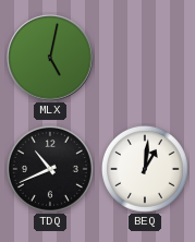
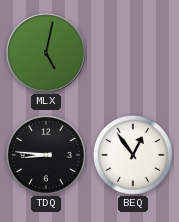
TDQ: 10:41 -> 8:46 (46, 155)
BEQ: 1:01 -> 12:54 (133, 155)
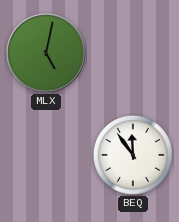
TDQ: 8:46 -> none (46, 155)
BEQ: 12:54 -> 11:54 (133, 155)
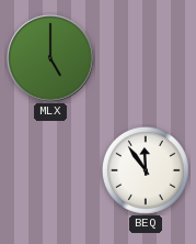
MLX: 5:02 -> 5:00 (50, 58)
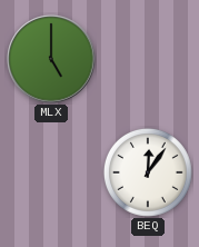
BEQ: 11:54 -> 12:06 (148, 172)
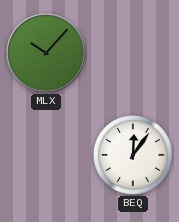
MLX: 5:00 -> 10:07 (46, 53)
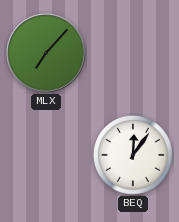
MLX: 10:07 -> 7:07 (46, 53)
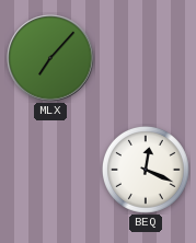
BEQ: 12:06 -> 12:19 (146, 170)
